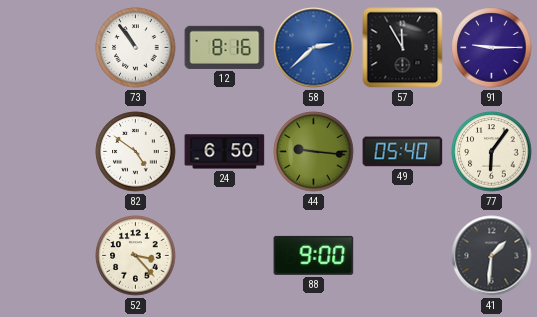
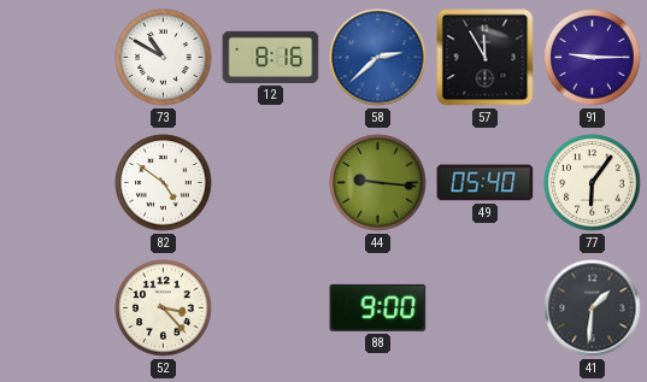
73: 10:54 -> 10:50 (164, 58)
24: 6:50 -> none (225, 152)
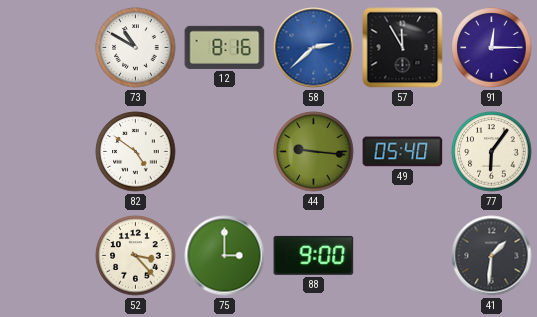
91: 9:15 -> 12:15 (492, 48)
75: none -> 3:00 (225, 256)
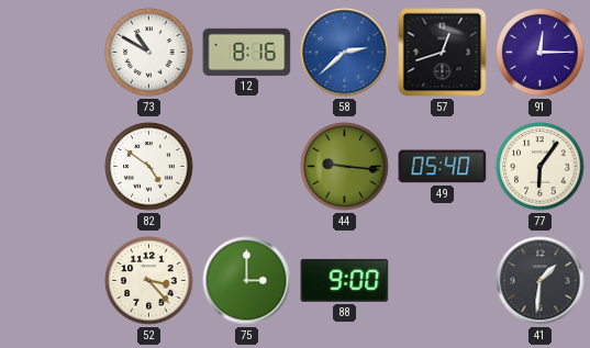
57: 11:55 -> 12:42 (443, 53)
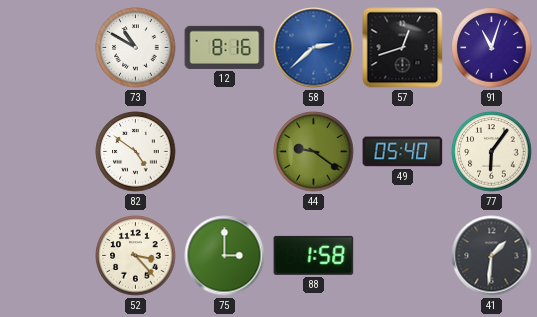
91: 12:15 -> 11:03 (492, 48)
44: 9:16 -> 9:21 (314, 152)
88: 9:00 -> 1:58 (314, 255)
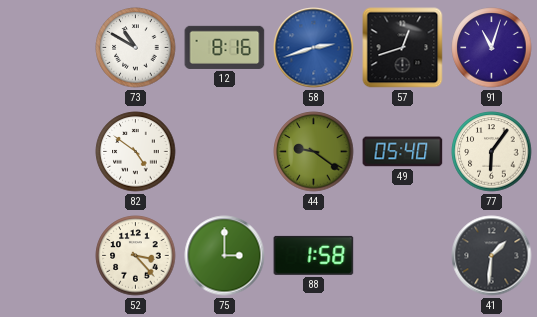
58: 2:38 -> 2:42 (314, 48)
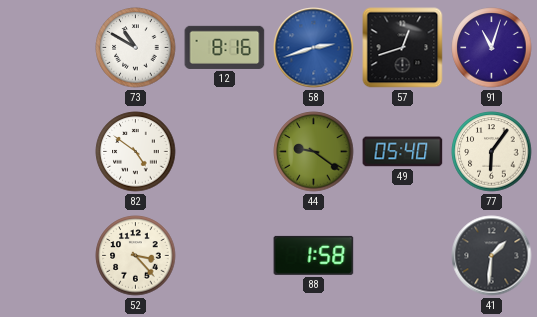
75: 3:00 -> none (225, 256)
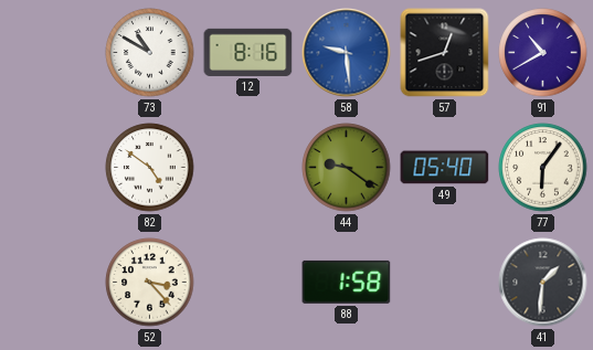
58: 2:42 -> 9:29 (347, 53)
91: 11:03 -> 10:40 (543, 53)
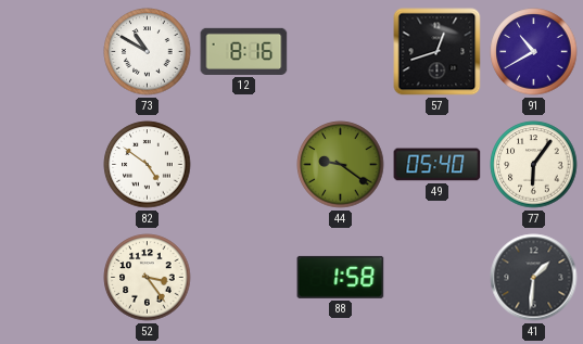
58: 9:29 -> none (347, 53)
52: 3:23 -> 3:24 (148, 278)
